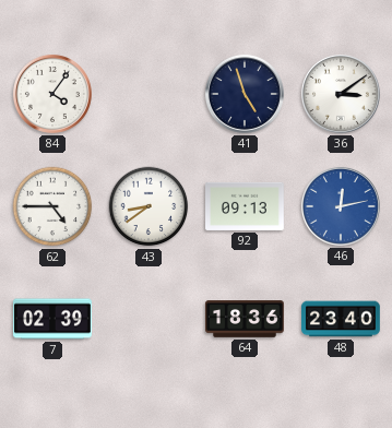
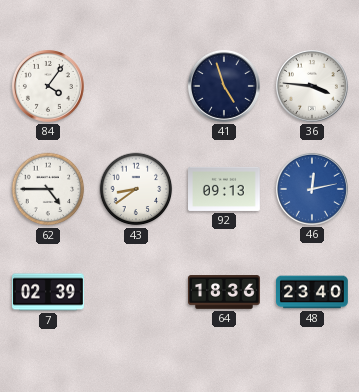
36: 3:09 -> 3:46 (312, 86)
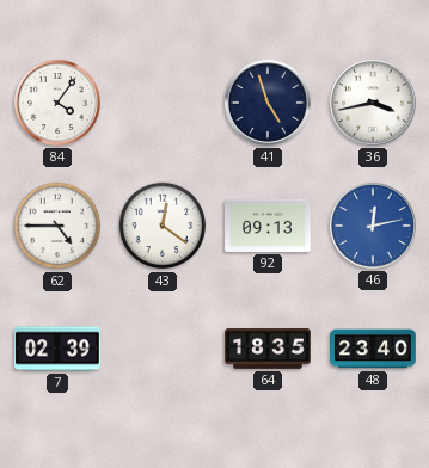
36: 3:46 -> 3:43 (373, 103)
43: 8:39 -> 12:21 (163, 226)
64: 18:36 -> 18:35 (269, 349)
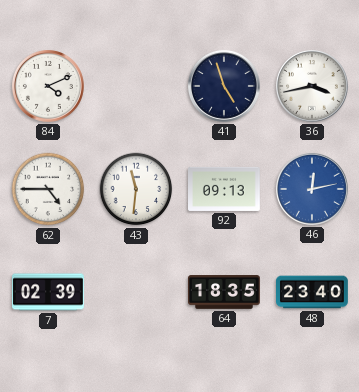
84: 4:06 -> 4:11 (48, 86)
43: 12:21 -> 11:31 (136, 189)
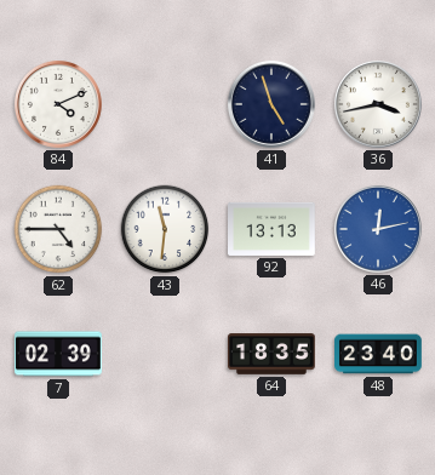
92: 09:13 -> 13:13 (273, 229)
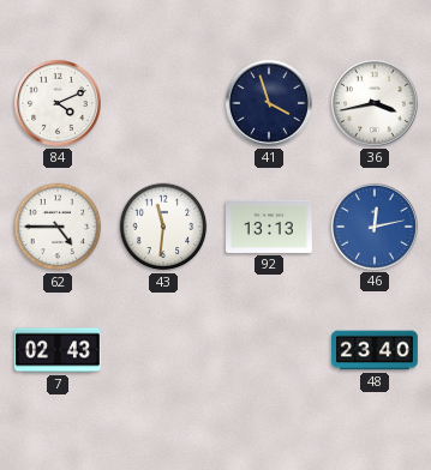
41: 4:57 -> 3:57 (269, 103)
7: 02:39 -> 02:43 (59, 350)
64: 18:35 -> none (273, 354)
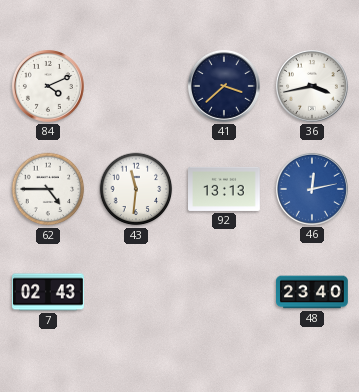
41: 3:57 -> 3:38 (224, 86)
